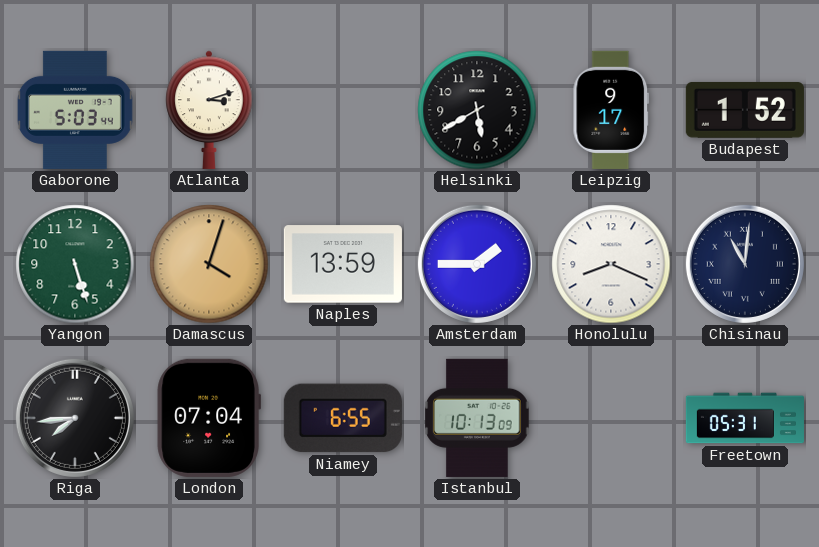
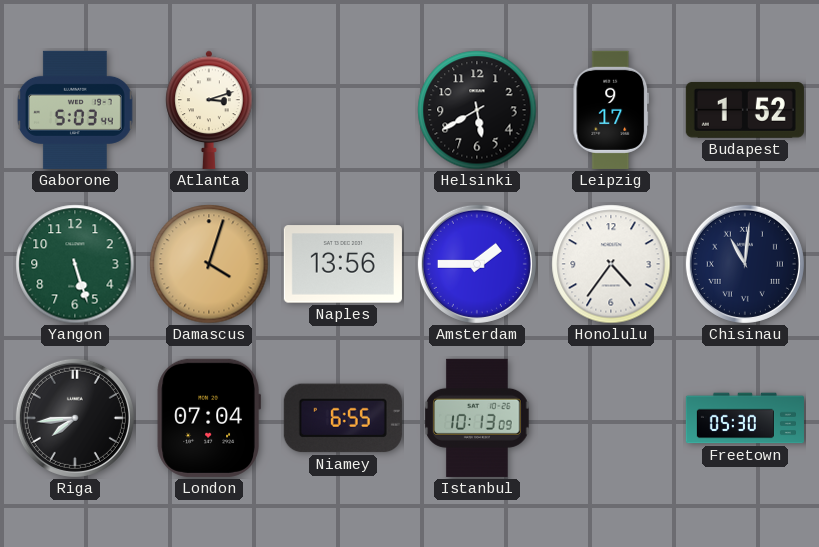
Naples: 13:59 -> 13:56 (343, 264)
Honolulu: 8:19 -> 4:36 (611, 264)
Freetown: 05:31 -> 05:30 (745, 418)
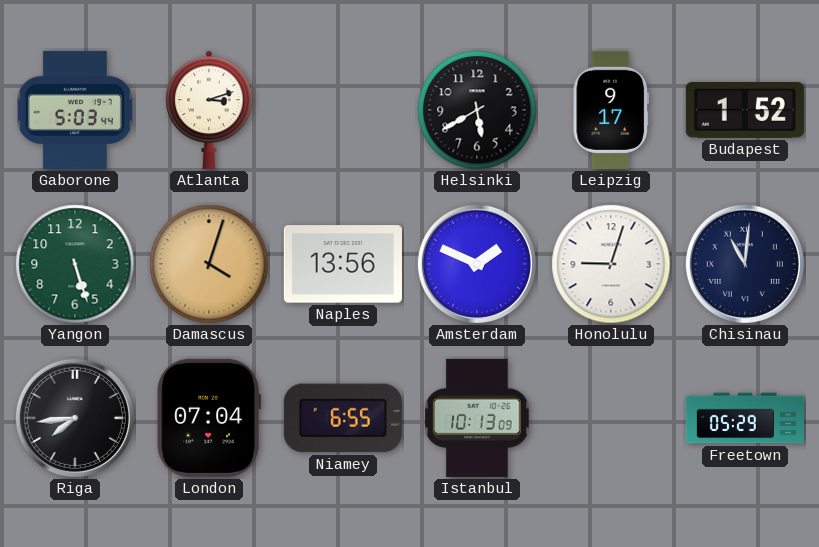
Amsterdam: 1:45 -> 1:49 (477, 264)
Honolulu: 4:36 -> 9:03 (611, 264)
Freetown: 05:30 -> 05:29 (745, 418)
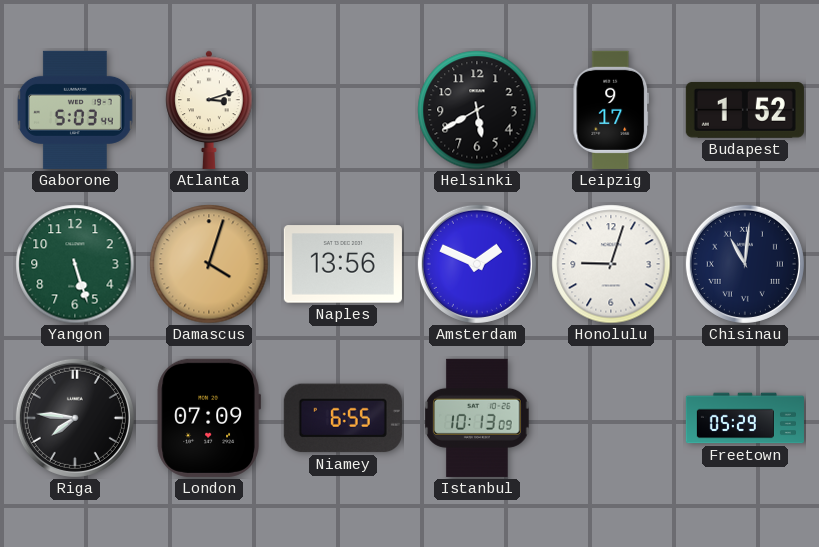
Riga: 7:44 -> 7:46 (75, 418)
London: 07:04 -> 07:09 (208, 418)
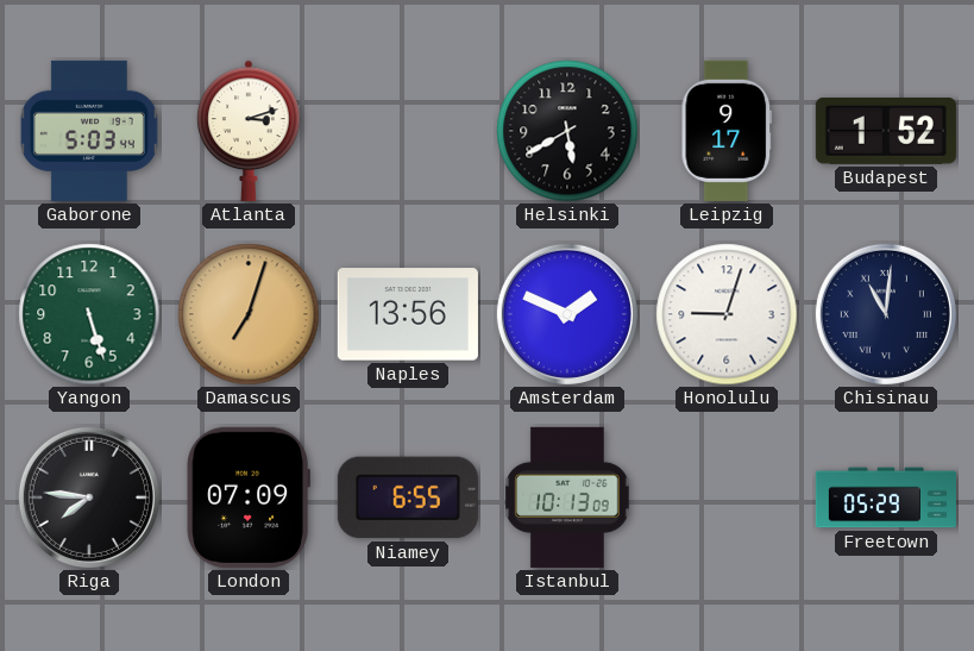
Damascus: 4:03 -> 7:03 (249, 314)
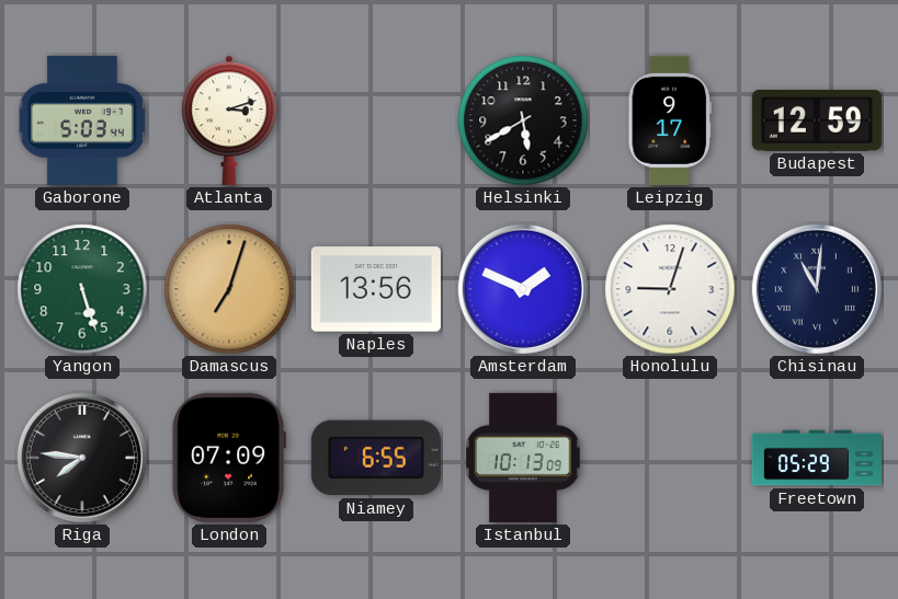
Budapest: 1:52 -> 12:59 (817, 120)
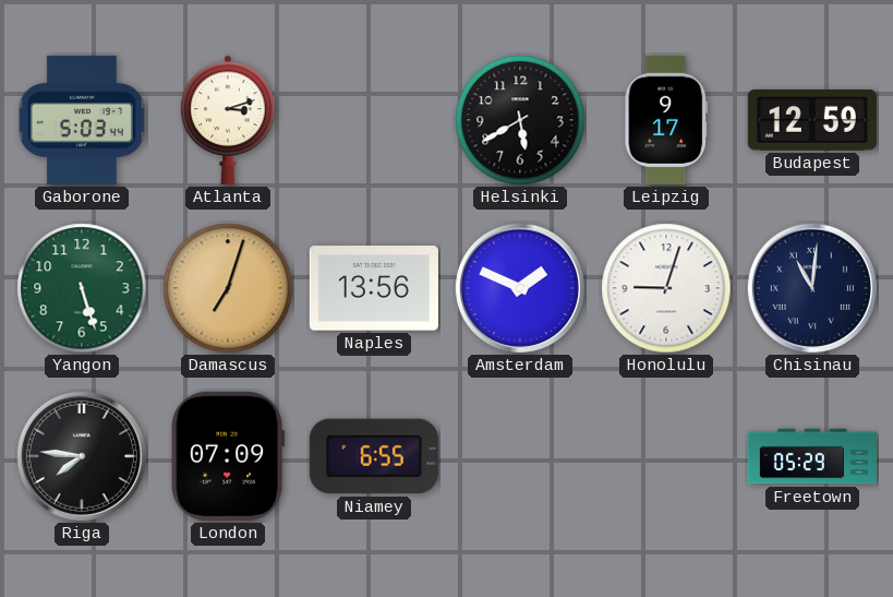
Istanbul: 10:13 -> none (523, 458)
